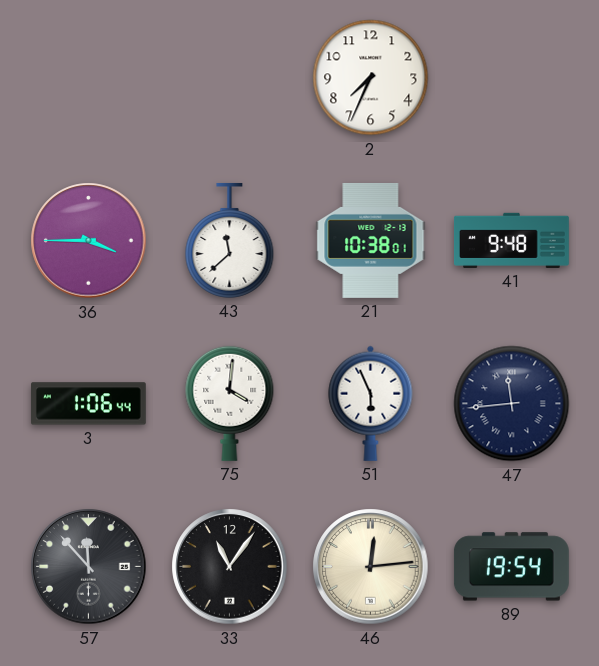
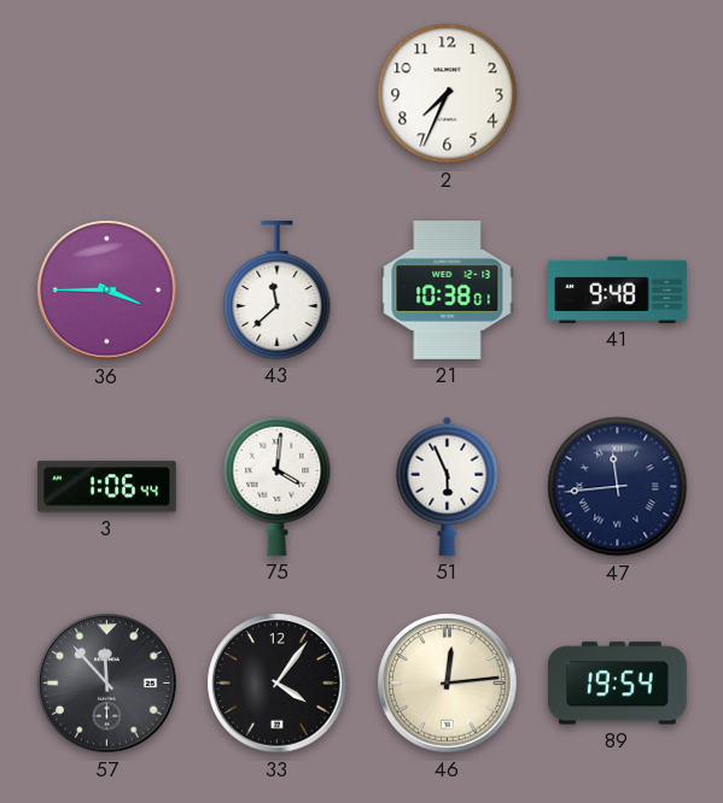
33: 11:06 -> 4:06 (278, 684)
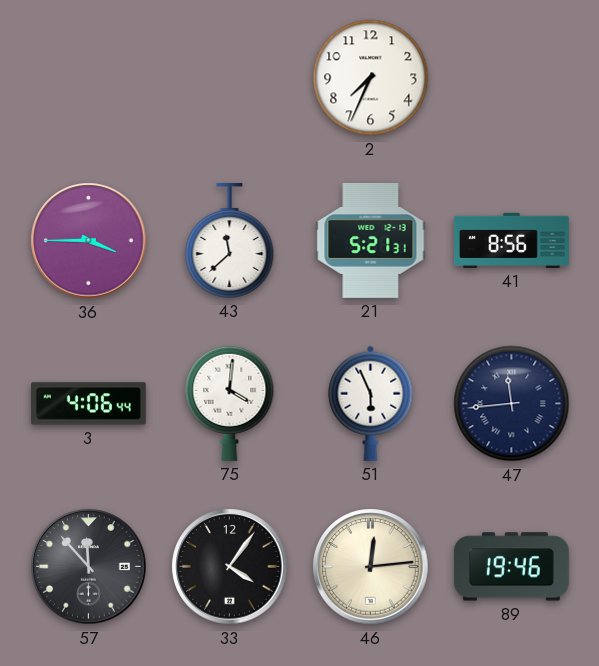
21: 10:38 -> 5:21 (371, 240)
41: 9:48 -> 8:56 (511, 240)
3: 1:06 -> 4:06 (88, 404)
89: 19:54 -> 19:46 (511, 567)
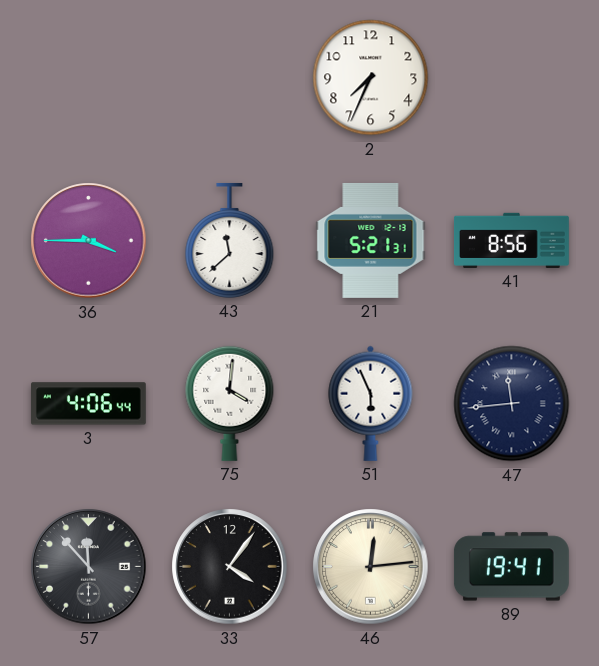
89: 19:46 -> 19:41 (511, 567)
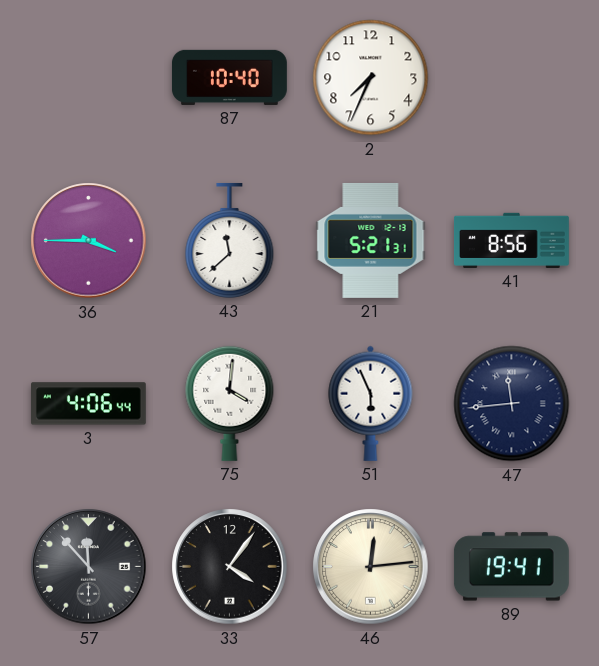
87: none -> 10:40 (229, 77)
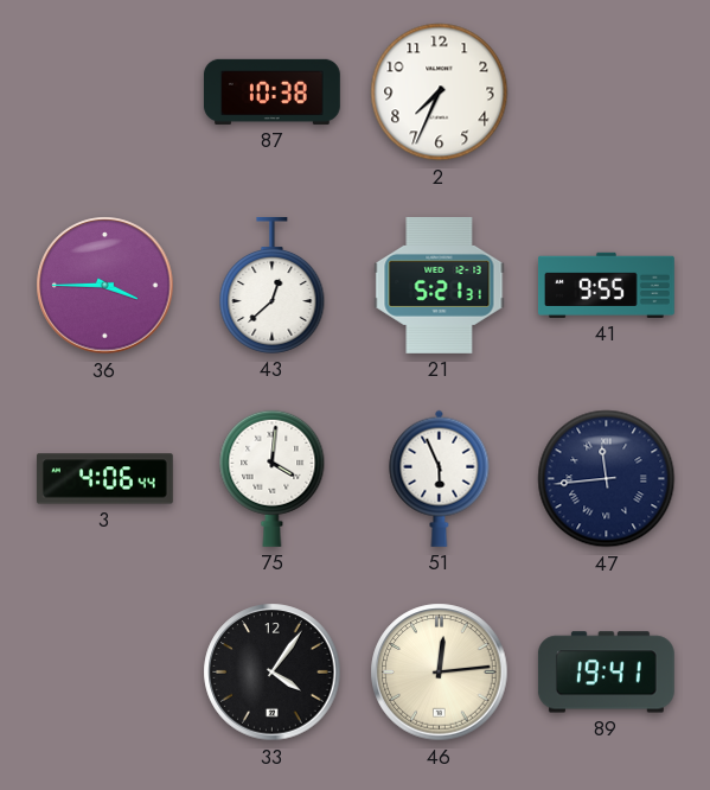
87: 10:40 -> 10:38 (271, 91)
43: 11:38 -> 12:38 (273, 285)
41: 8:56 -> 9:55 (606, 285)
57: 11:53 -> none (89, 567)
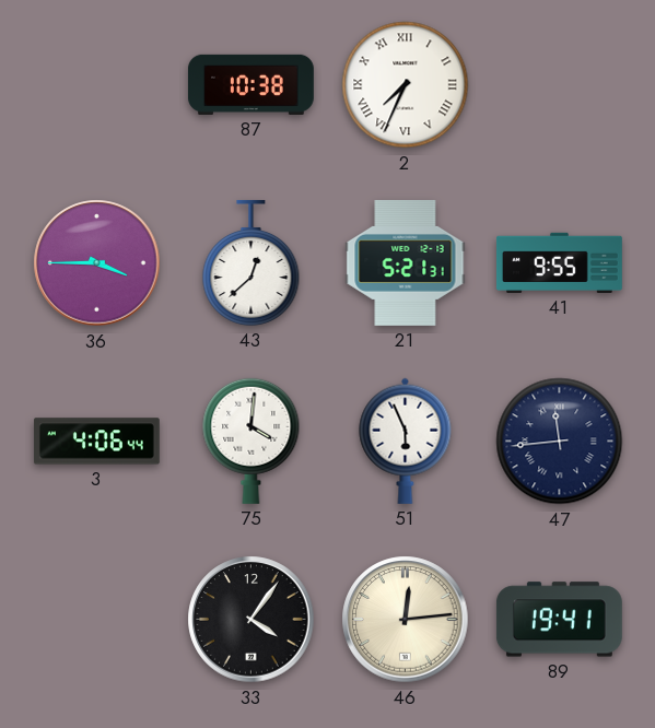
2 numerals: Arabic -> Roman (406, 85)
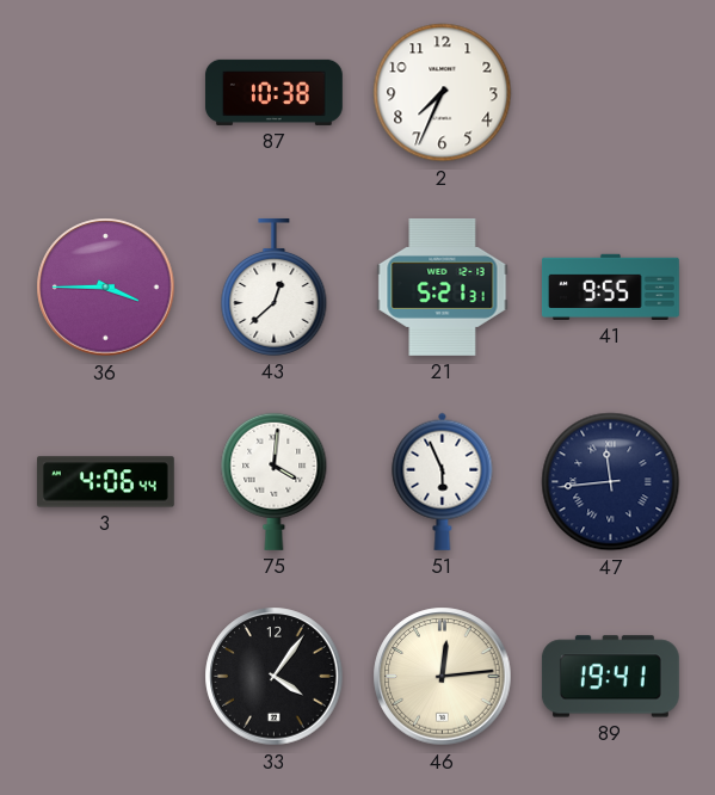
2 numerals: Roman -> Arabic (443, 93)
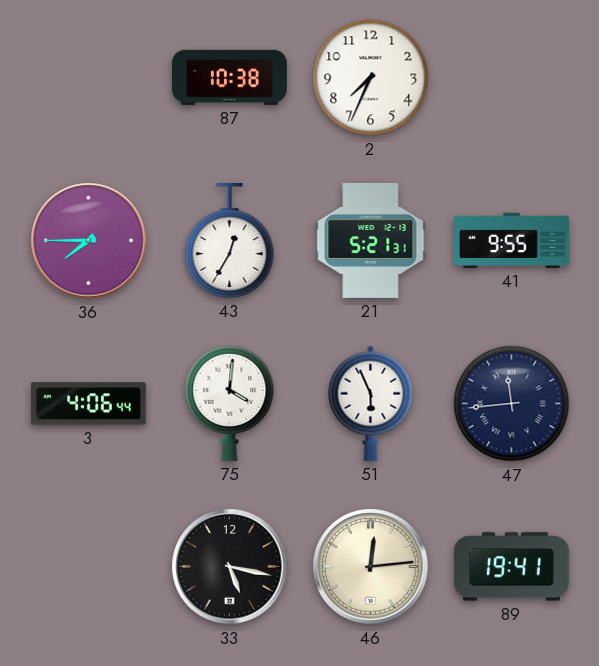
36: 3:45 -> 7:45 (89, 241)
43: 12:38 -> 12:35 (230, 240)
33: 4:06 -> 5:17 (230, 567)
